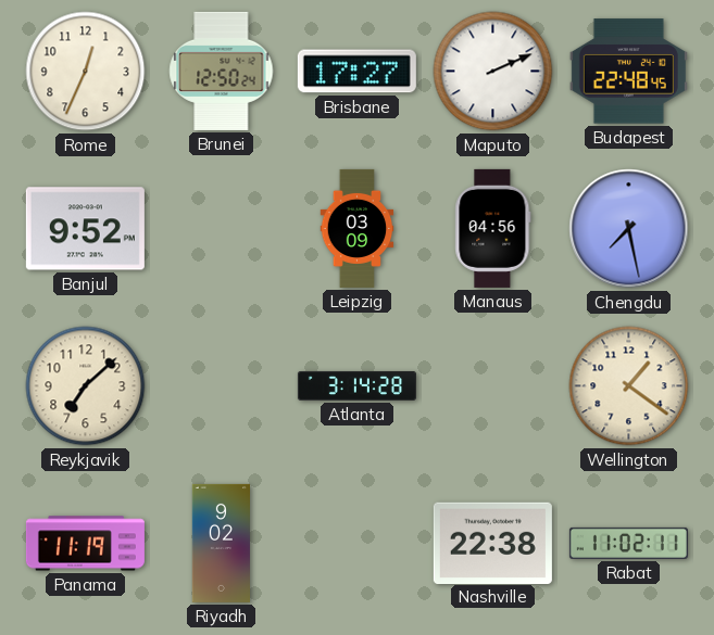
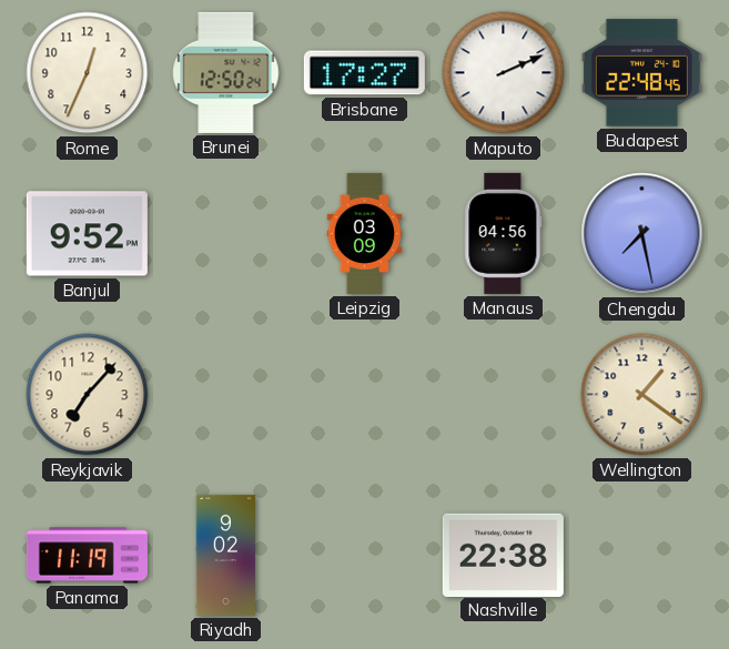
Reykjavik: 7:08 -> 7:07 (88, 395)
Atlanta: 3:14 -> none (356, 385)
Rabat: 11:02 -> none (628, 543)
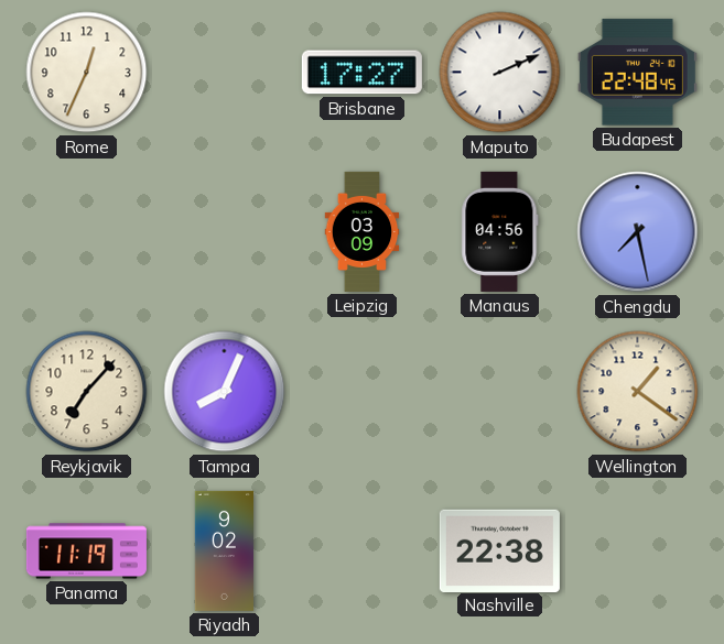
Brunei: 12:50 -> none (226, 72)
Banjul: 9:52 -> none (87, 234)
Tampa: none -> 8:04 (225, 392)
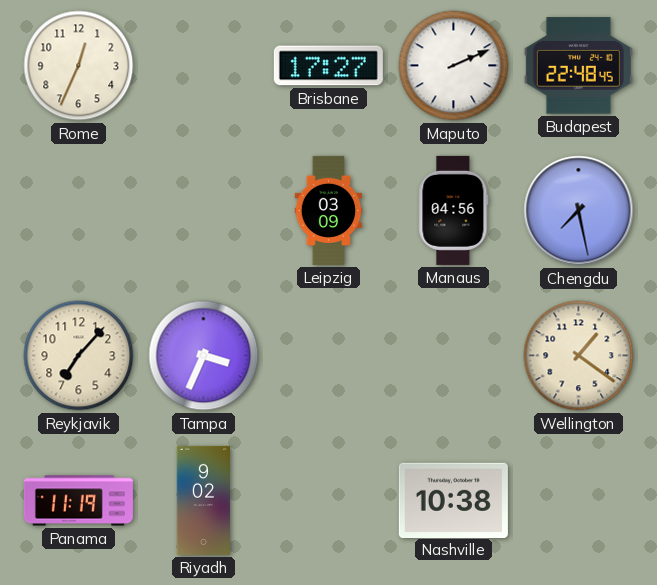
Tampa: 8:04 -> 3:34 (204, 356)
Nashville: 22:38 -> 10:38 (453, 500)
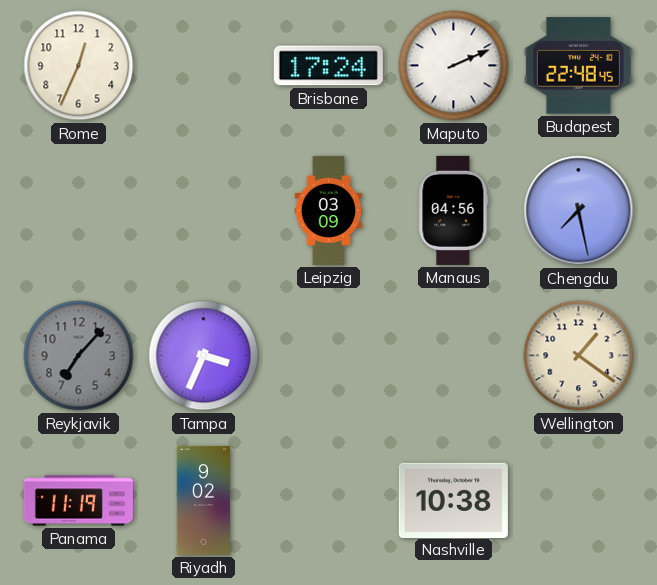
Brisbane: 17:27 -> 17:24 (328, 66)
Reykjavik dial: cream -> grey (79, 356)
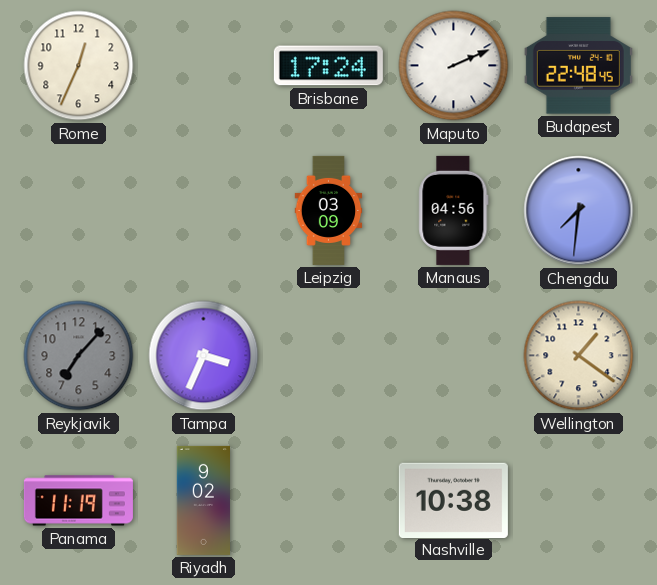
Chengdu: 7:28 -> 7:31 (579, 211)
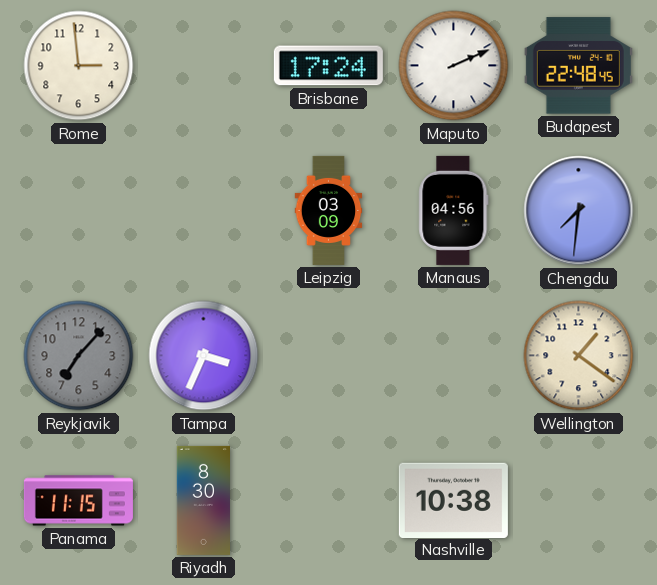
Rome: 12:34 -> 2:59 (79, 66)
Panama: 11:19 -> 11:15 (78, 501)
Riyadh: 9:02 -> 8:30 (203, 500)
